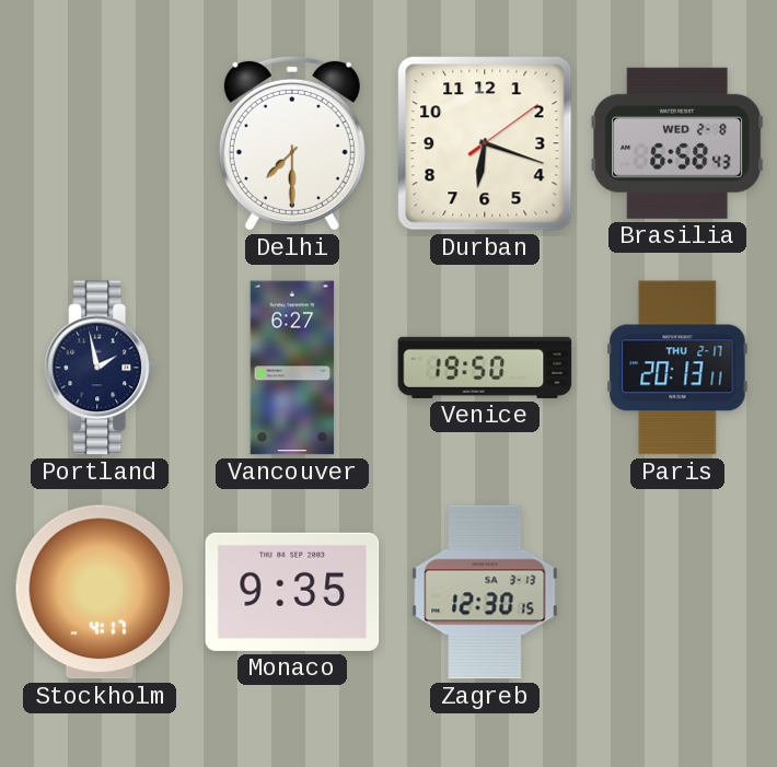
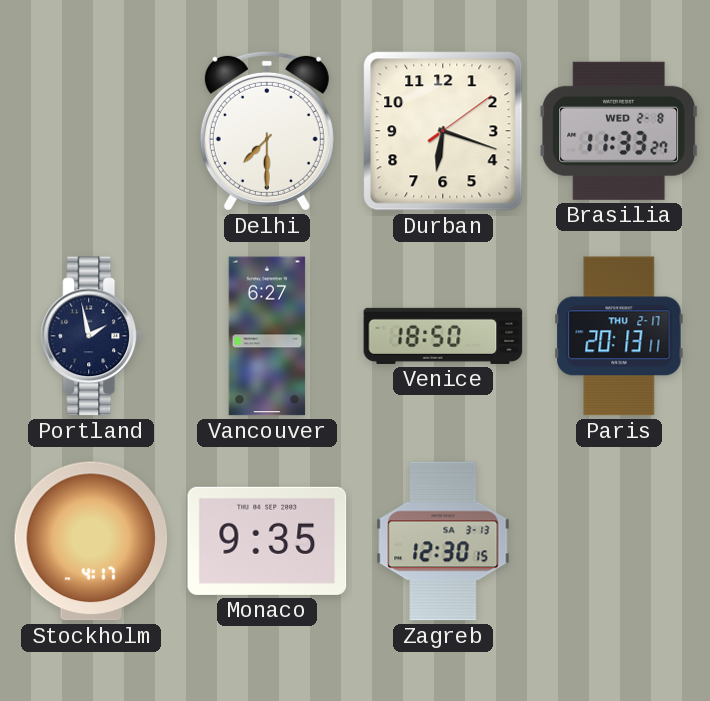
Brasilia: 6:58 -> 11:33 (619, 131)
Venice: 19:50 -> 18:50 (443, 336)
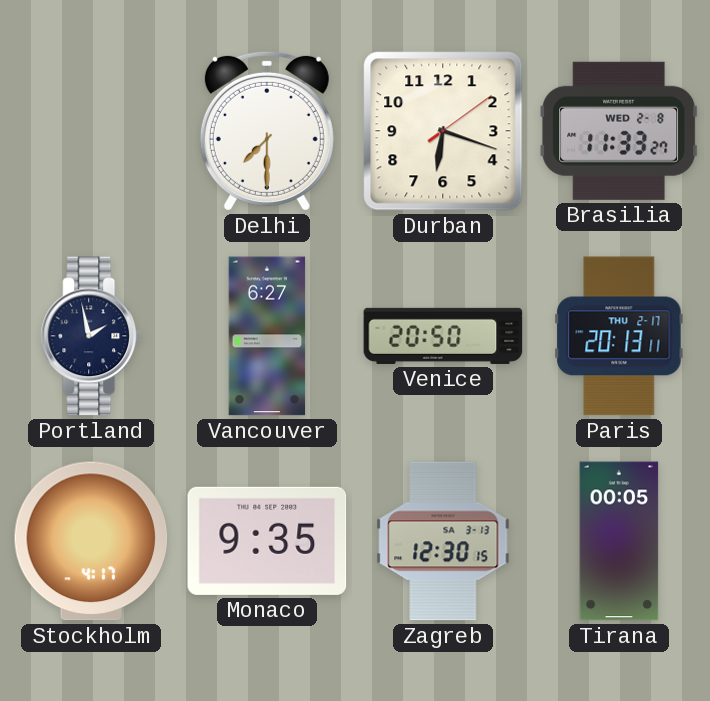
Venice: 18:50 -> 20:50 (443, 336)
Tirana: none -> 00:05 (619, 541)
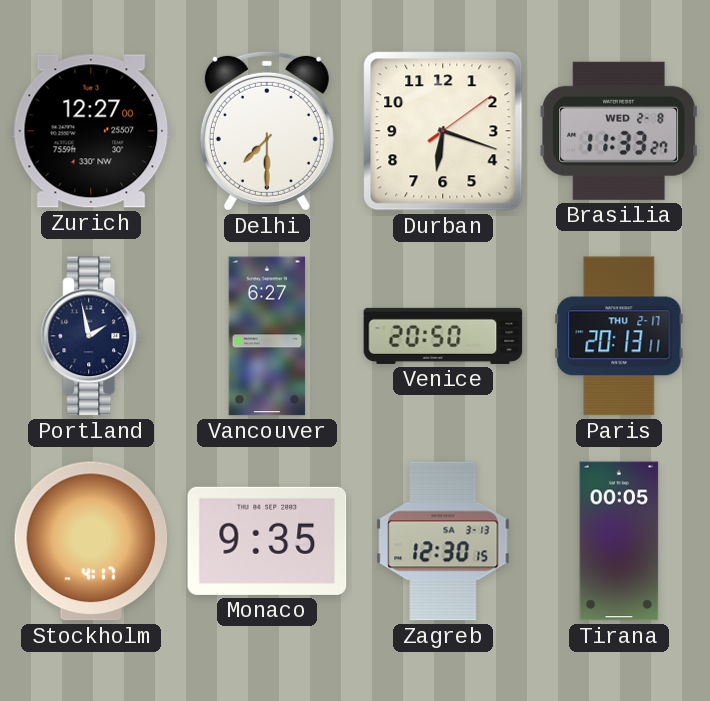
Zurich: none -> 12:27 (91, 131)
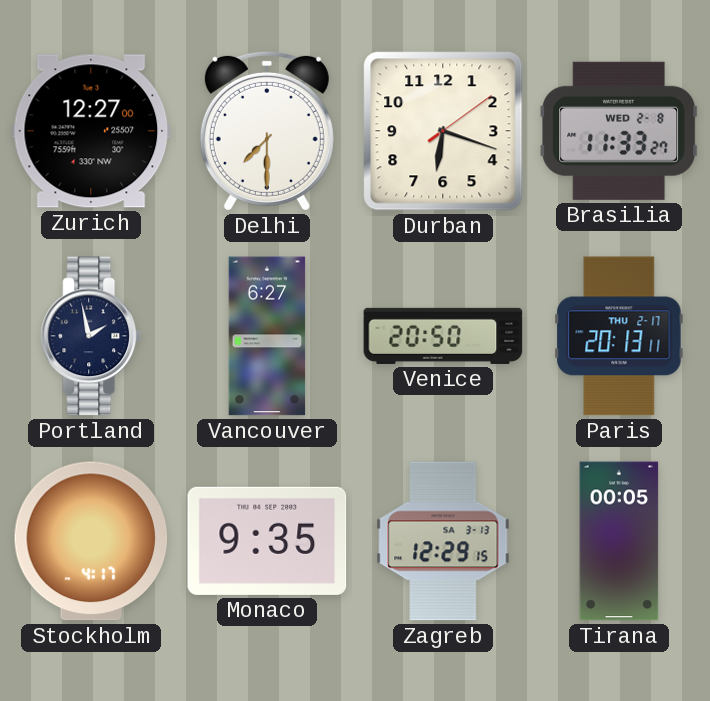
Zagreb: 12:30 -> 12:29 (443, 541)
